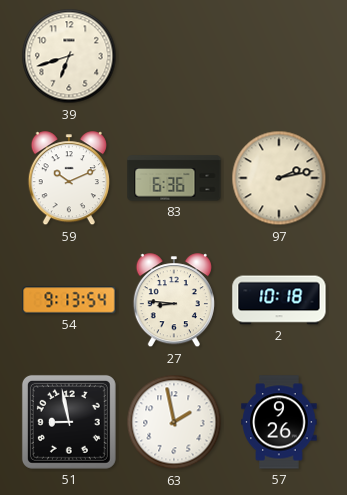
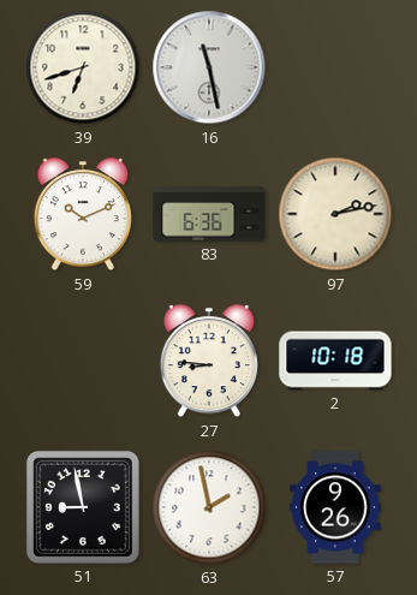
16: none -> 11:28 (209, 67)
54: 9:13 -> none (69, 300)
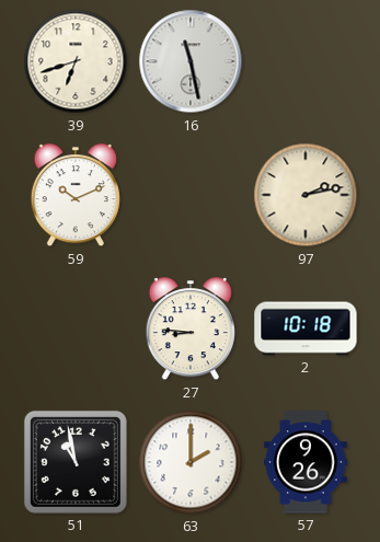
83: 6:36 -> none (209, 214)
51: 8:58 -> 10:58 (76, 462)
63: 1:58 -> 2:00 (191, 462)
